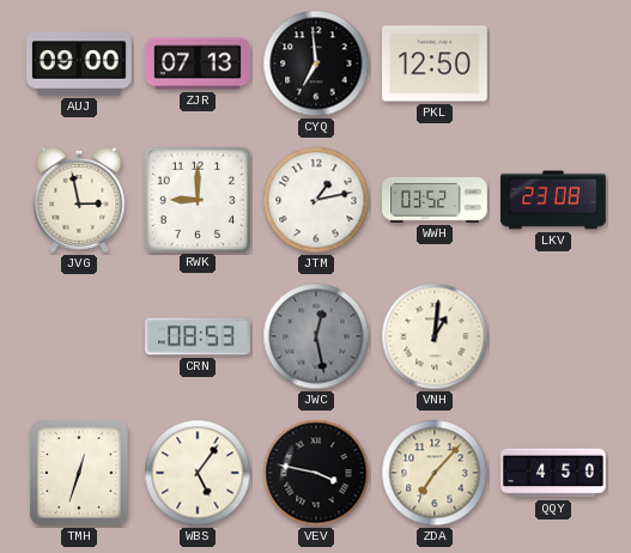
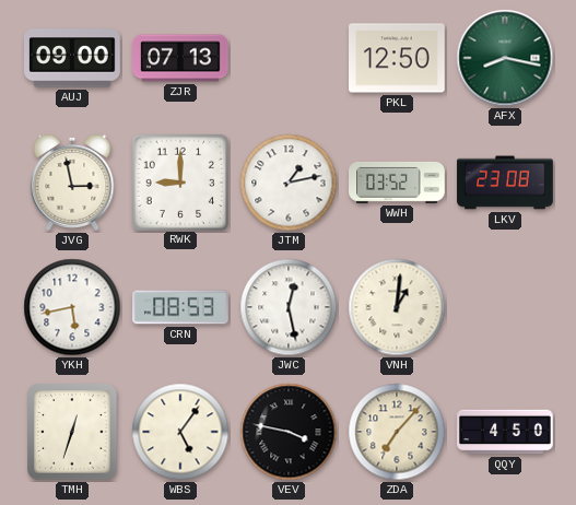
CYQ: 6:59 -> none (316, 63)
AFX: none -> 8:17 (505, 58)
YKH: none -> 5:43 (72, 307)
JWC dial: grey -> white (289, 307)
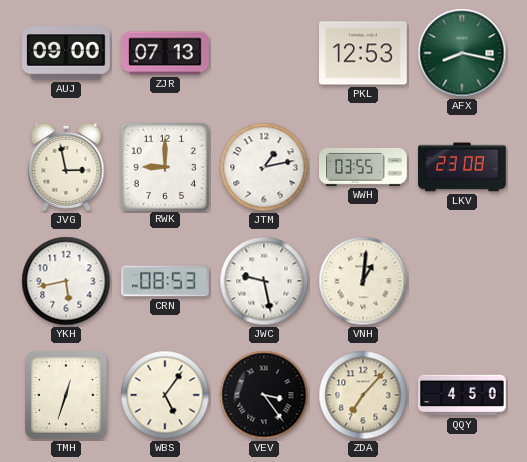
PKL: 12:50 -> 12:53 (364, 53)
WWH: 03:52 -> 03:55 (363, 167)
JWC: 12:28 -> 9:28 (264, 281)
VEV: 3:47 -> 3:24 (264, 395)
